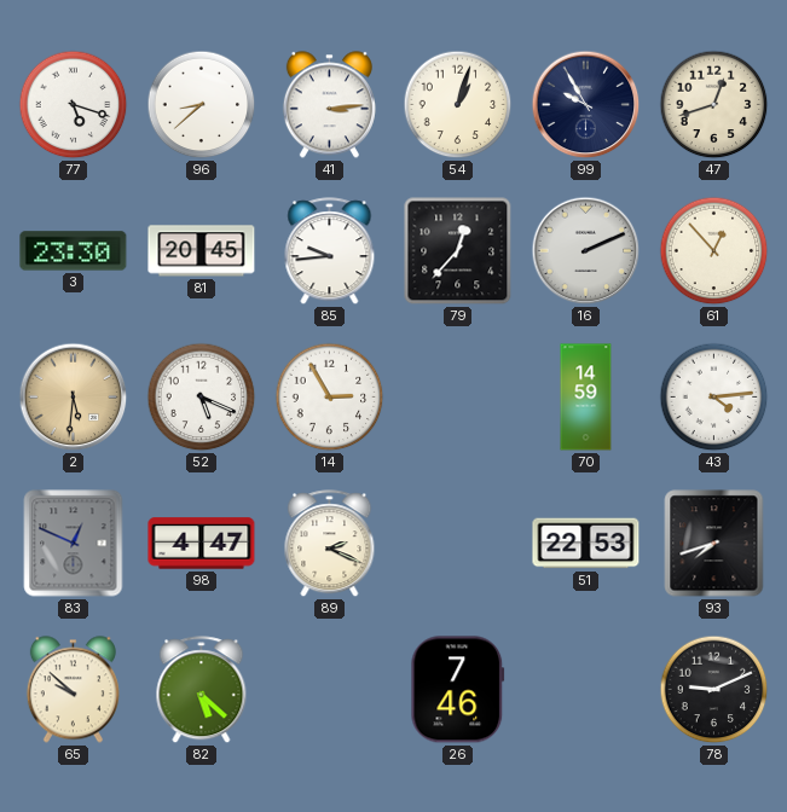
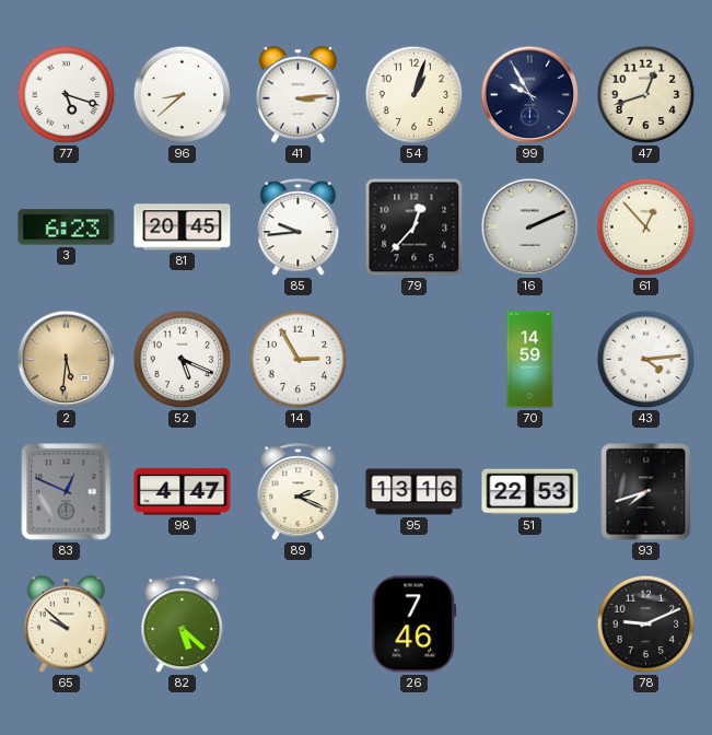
3: 23:30 -> 6:23 (67, 227)
95: none -> 13:16 (415, 492)
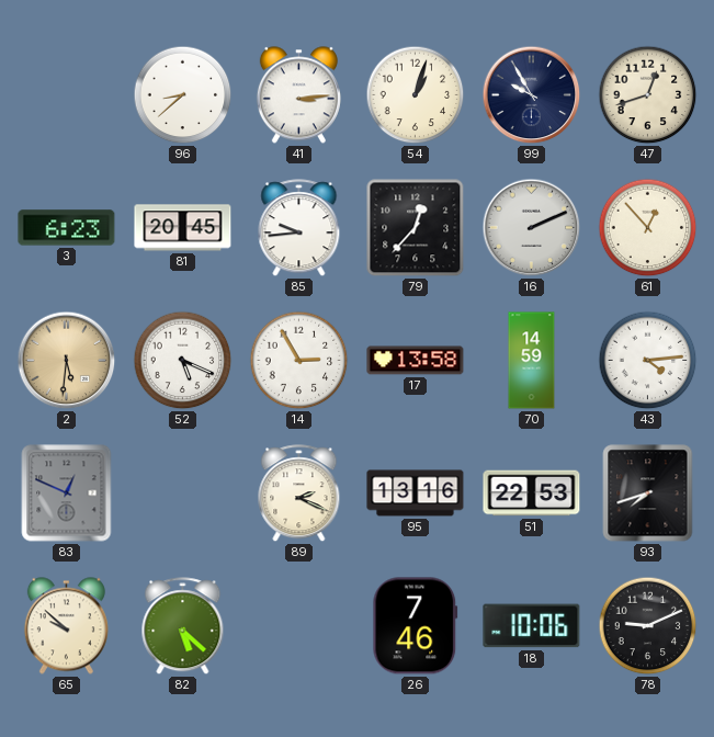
77: 5:18 -> none (67, 95)
17: none -> 13:58 (416, 361)
98: 4:47 -> none (183, 492)
18: none -> 10:06 (532, 626)
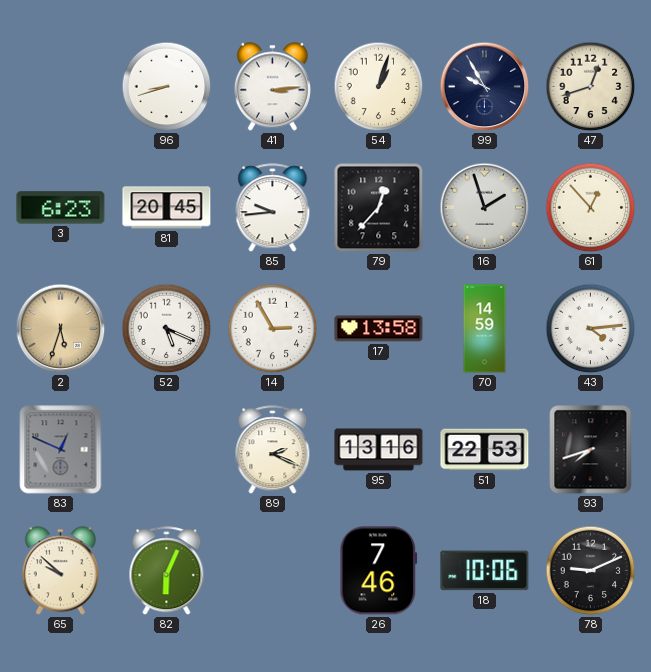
96: 8:38 -> 8:42 (167, 87)
16: 2:11 -> 1:57 (485, 208)
2: 5:31 -> 5:33 (61, 329)
82: 5:22 -> 6:04 (167, 571)
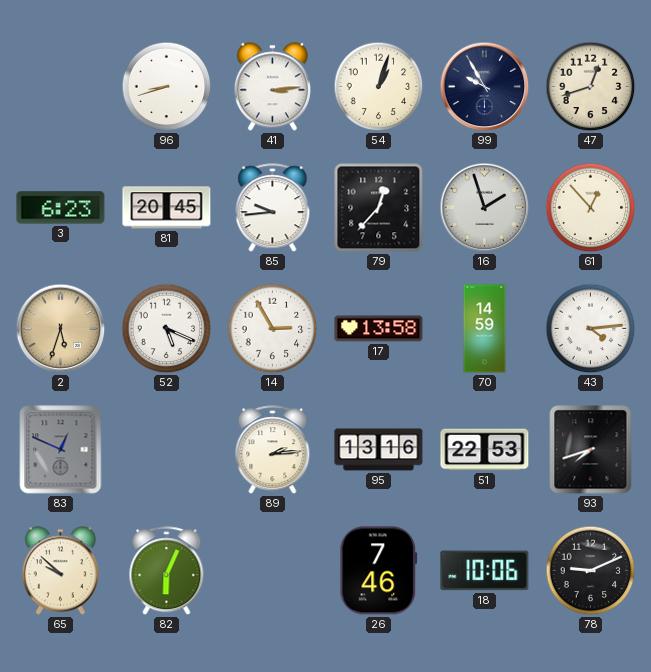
89: 2:19 -> 2:14 (273, 450)
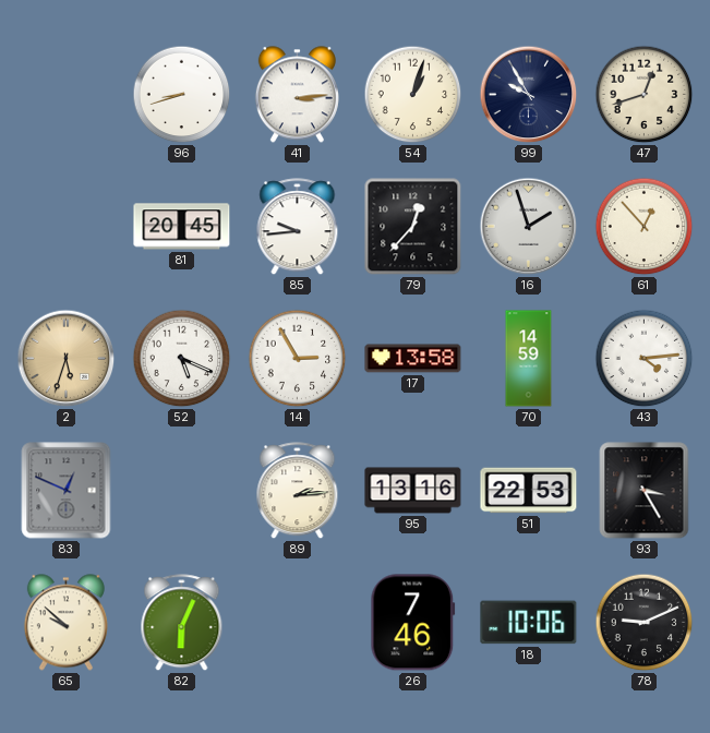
3: 6:23 -> none (61, 208)
93: 7:42 -> 3:25 (645, 491)
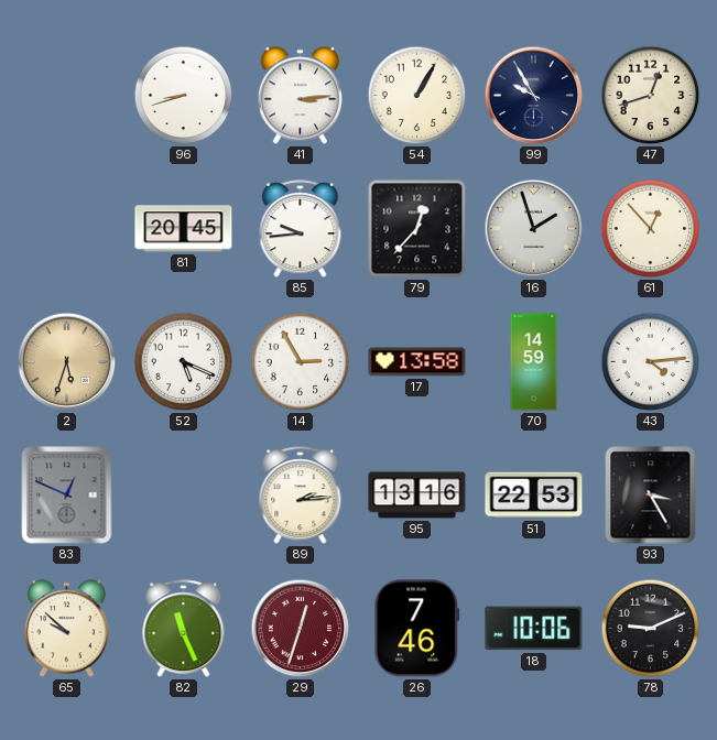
54: 1:03 -> 1:05 (417, 96)
82: 6:04 -> 11:26 (184, 629)
29: none -> 12:33 (301, 629)
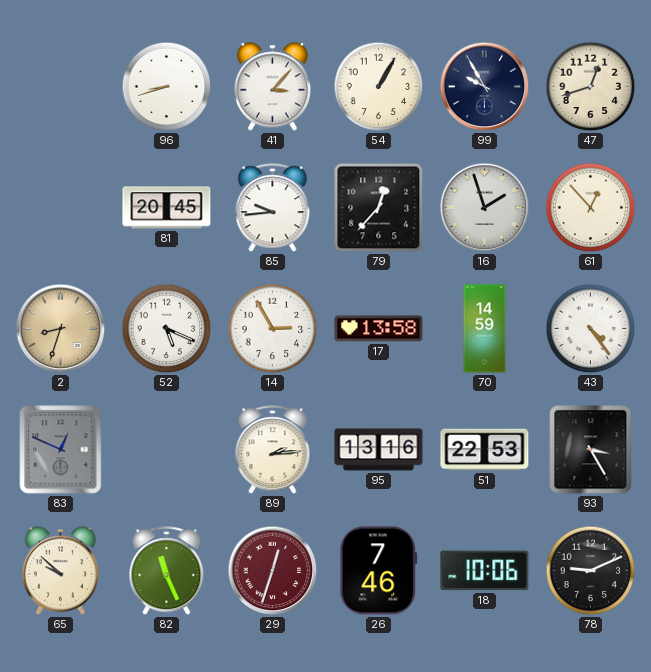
41: 3:14 -> 3:07 (272, 87)
2: 5:33 -> 8:33 (61, 329)
43: 4:14 -> 4:24 (591, 329)
